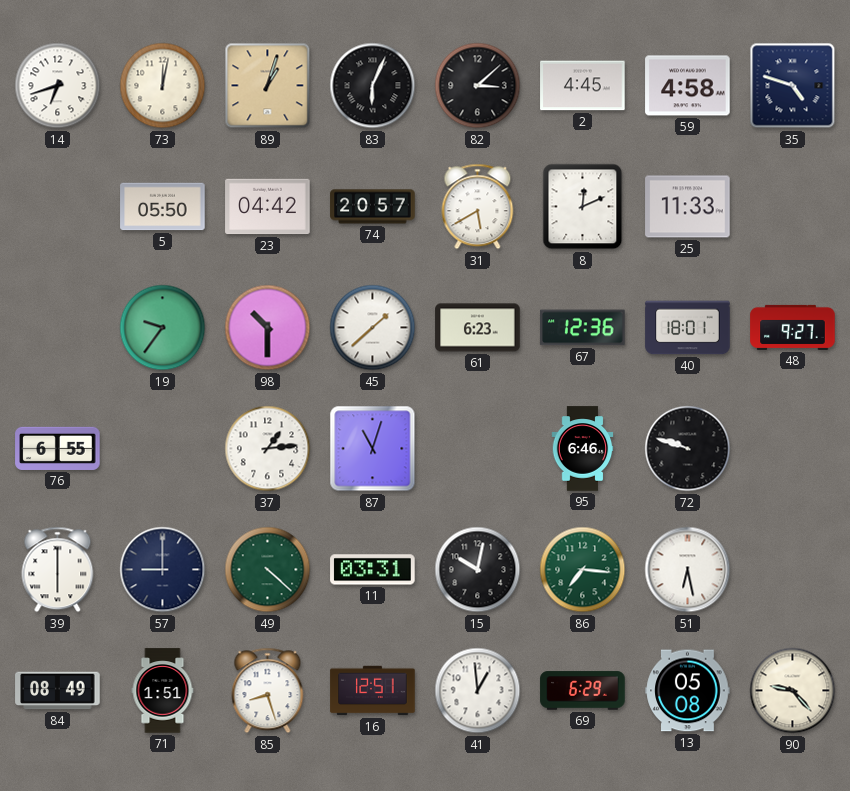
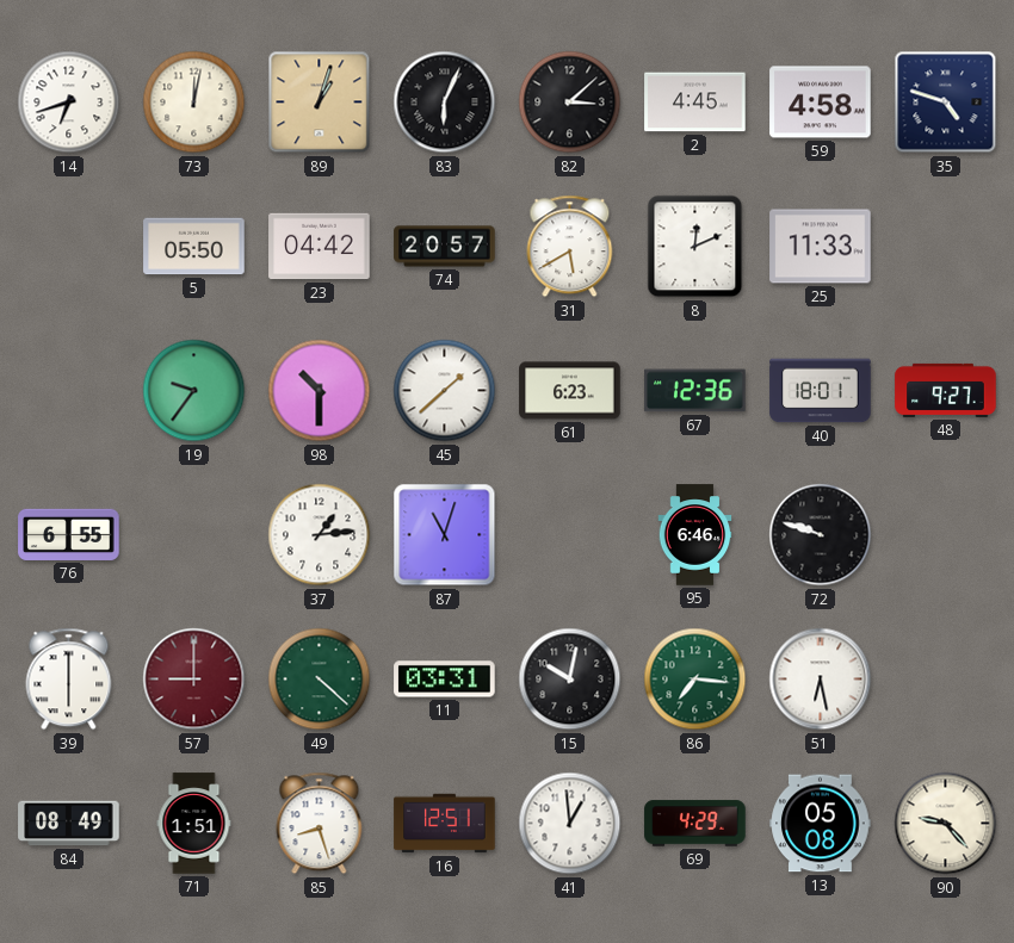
57 dial: navy -> burgundy (194, 680)
69: 6:29 -> 4:29 (695, 824)
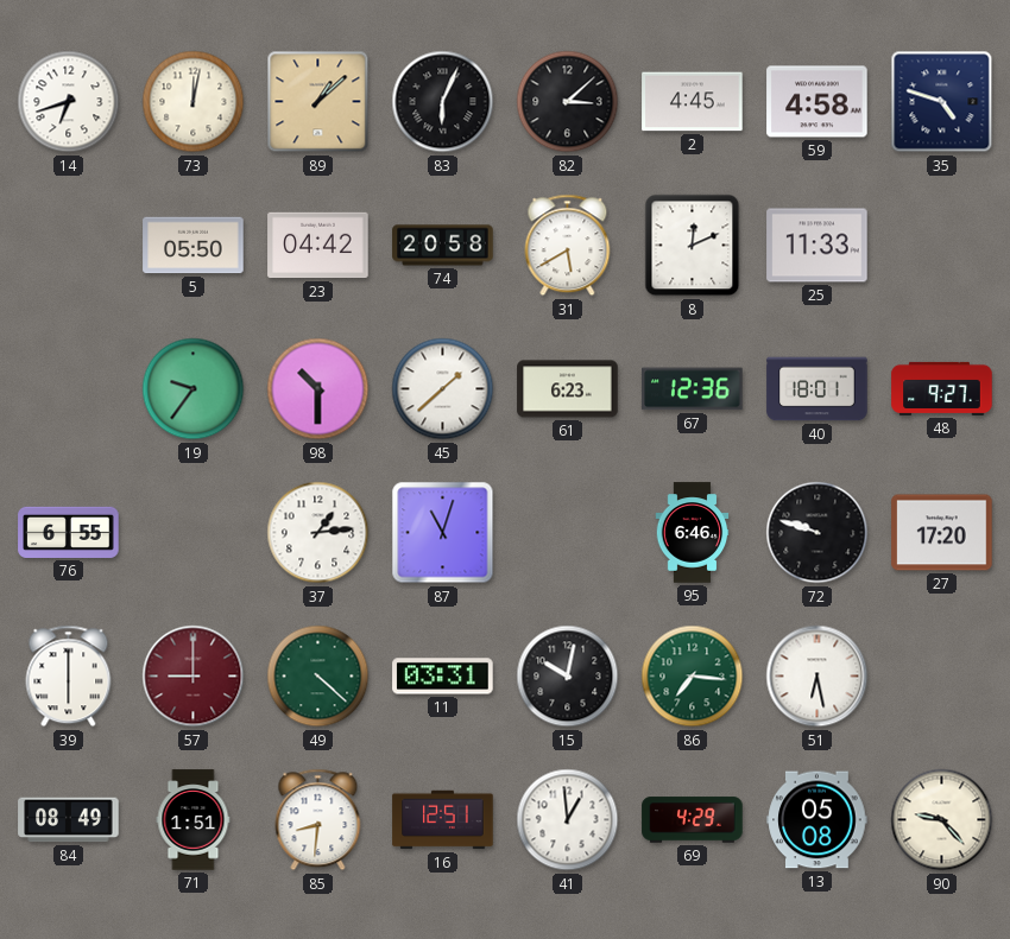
89: 1:03 -> 1:08 (318, 102)
74: 20:57 -> 20:58 (443, 246)
27: none -> 17:20 (942, 533)
85: 8:27 -> 8:31 (318, 820)
